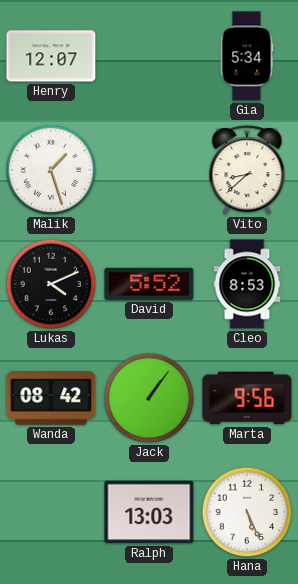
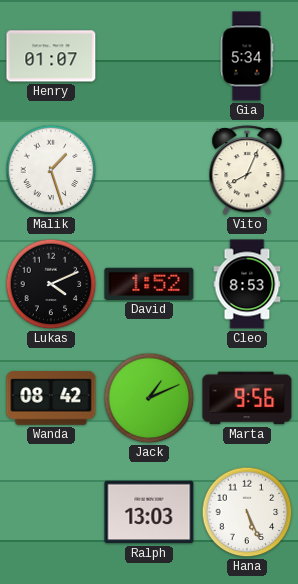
Henry: 12:07 -> 01:07 (51, 56)
Vito: 8:38 -> 8:04 (247, 171)
David: 5:52 -> 1:52 (149, 284)
Jack: 1:06 -> 1:11 (149, 398)
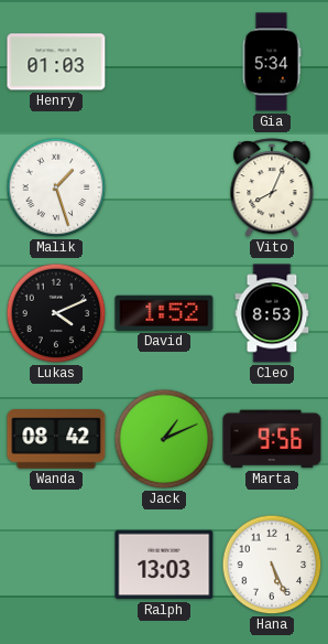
Henry: 01:07 -> 01:03 (56, 62)
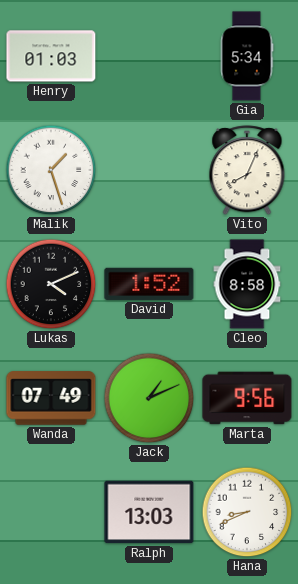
Cleo: 8:53 -> 8:58 (247, 284)
Wanda: 08:42 -> 07:49 (51, 398)
Hana: 5:26 -> 8:41 (247, 512)
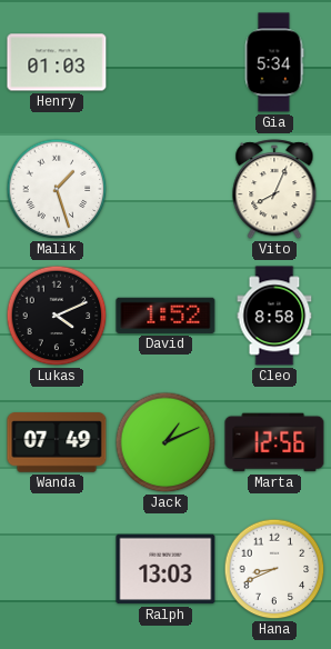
Marta: 9:56 -> 12:56 (274, 442)
